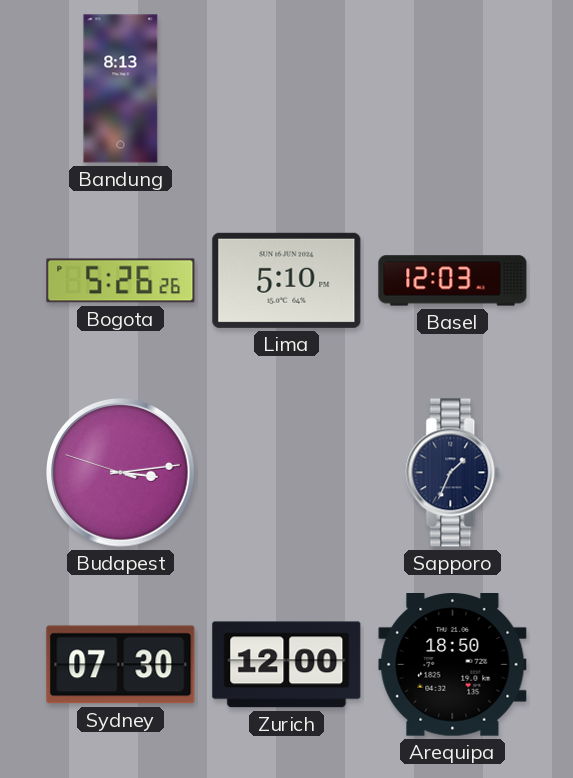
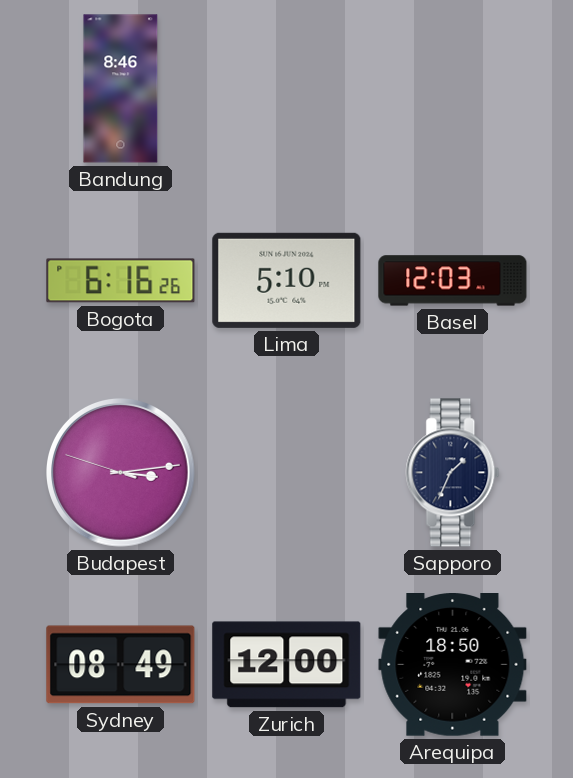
Bandung: 8:13 -> 8:46 (121, 89)
Bogota: 5:26 -> 6:16 (121, 281)
Sydney: 07:30 -> 08:49 (121, 665)
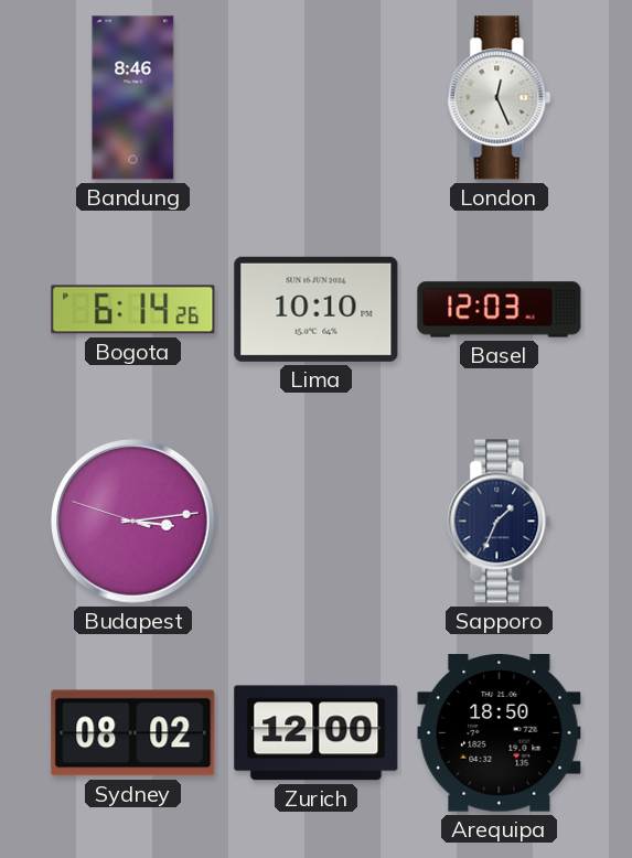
London: none -> 12:26 (500, 98)
Bogota: 6:16 -> 6:14 (133, 310)
Lima: 5:10 -> 10:10 (317, 309)
Sydney: 08:49 -> 08:02 (133, 733)
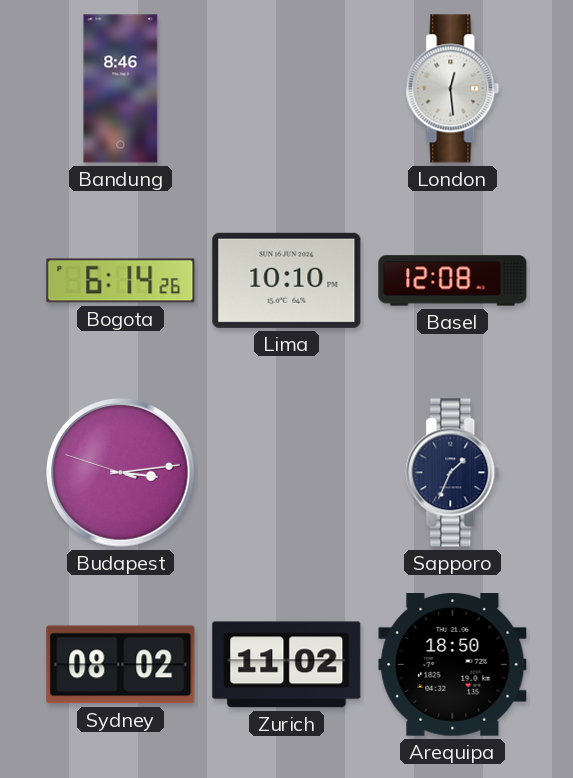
London: 12:26 -> 12:29 (453, 89)
Basel: 12:03 -> 12:08 (453, 281)
Zurich: 12:00 -> 11:02 (287, 665)
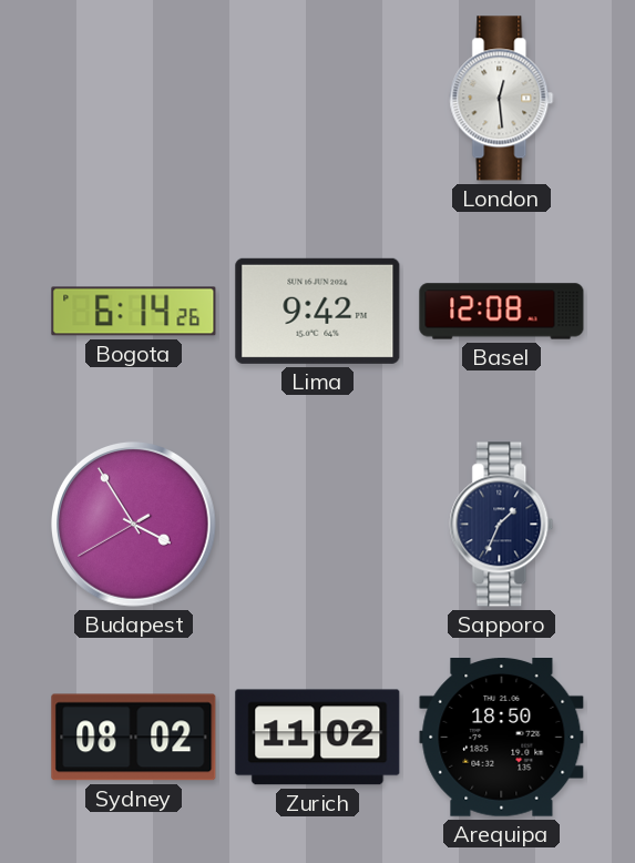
Bandung: 8:46 -> none (121, 89)
Lima: 10:10 -> 9:42 (318, 311)
Budapest: 3:13 -> 3:54 (134, 525)
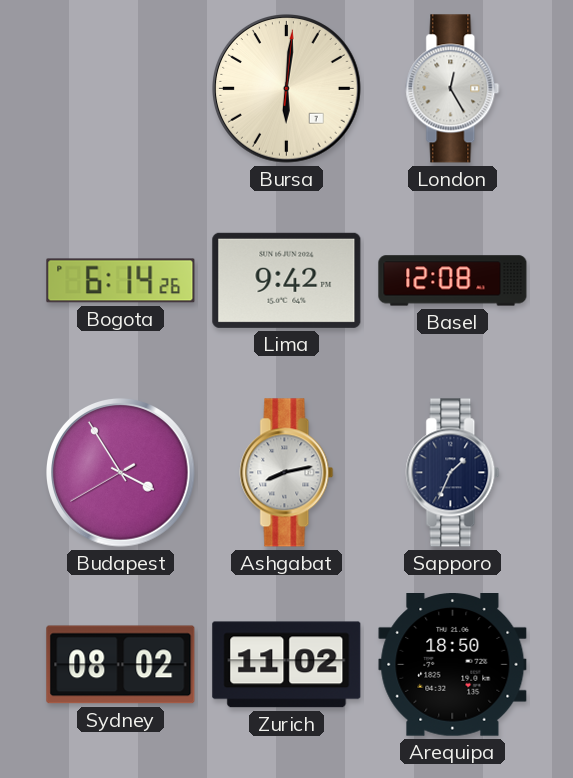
Bursa: none -> 6:01 (287, 89)
London: 12:29 -> 12:25 (453, 89)
Ashgabat: none -> 8:13 (287, 473)
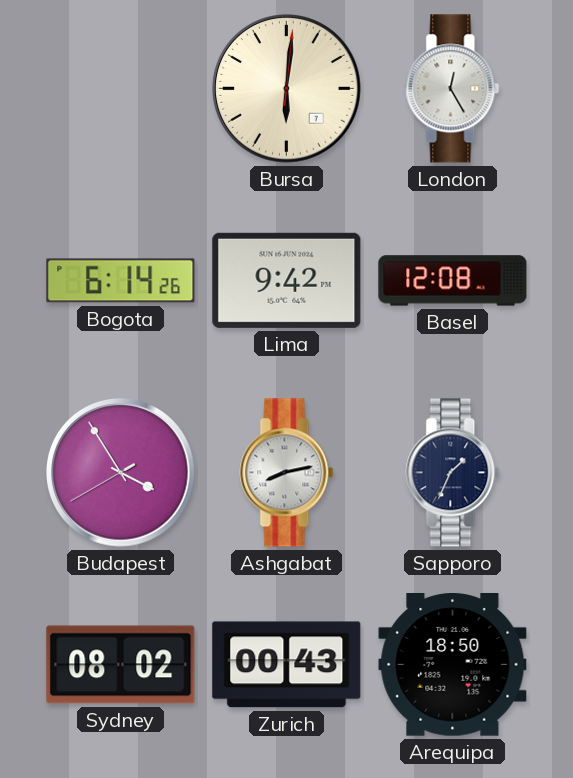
Zurich: 11:02 -> 00:43 (287, 665)
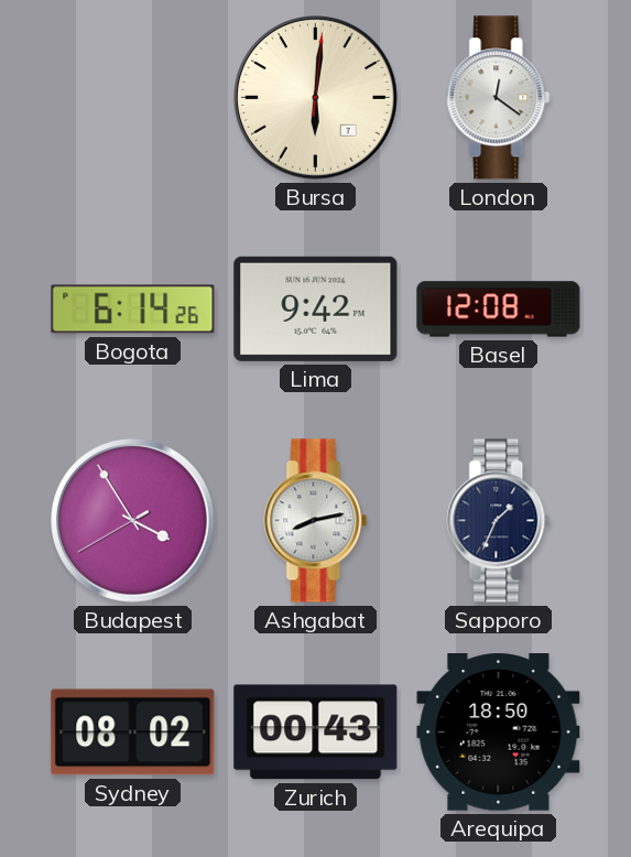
London: 12:25 -> 12:21 (499, 98)
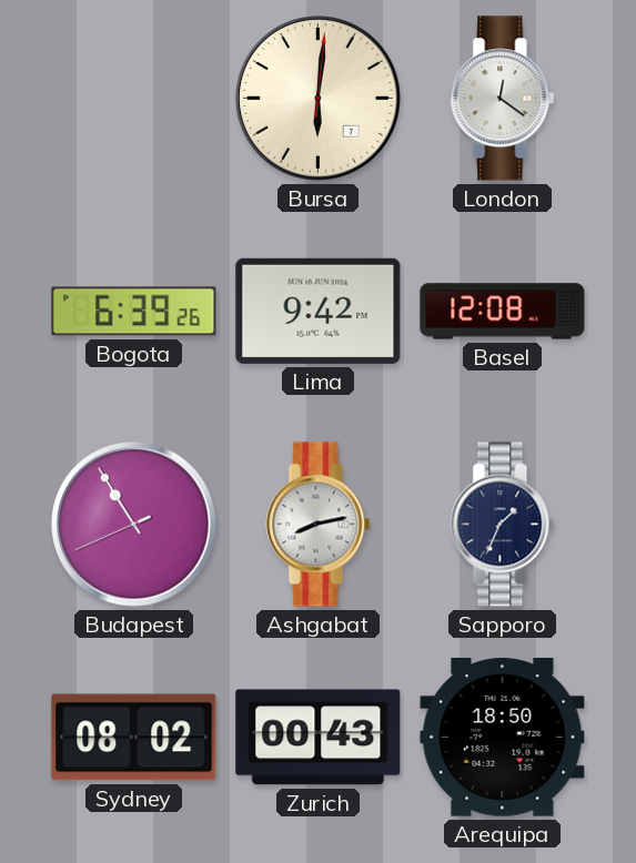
Bogota: 6:14 -> 6:39 (134, 312)
Budapest: 3:54 -> 10:54 (134, 525)
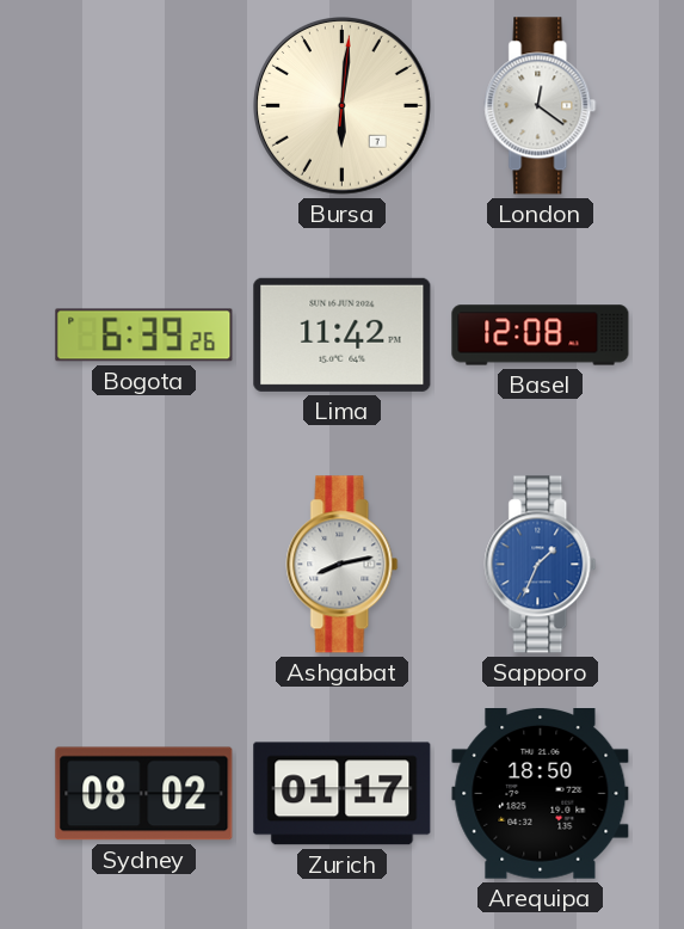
Lima: 9:42 -> 11:42 (343, 334)
Budapest: 10:54 -> none (134, 525)
Sapporo dial: navy -> blue (541, 565)
Zurich: 00:43 -> 01:17 (343, 794)
